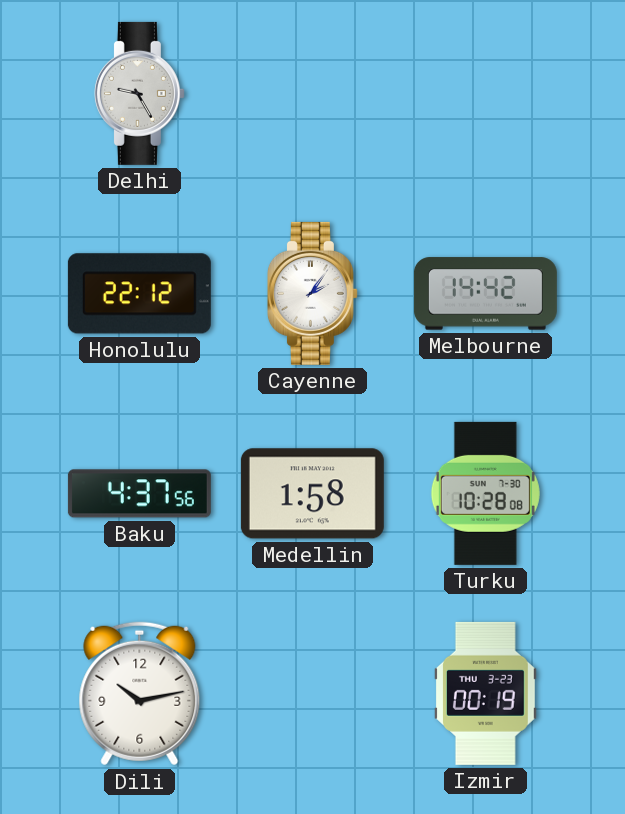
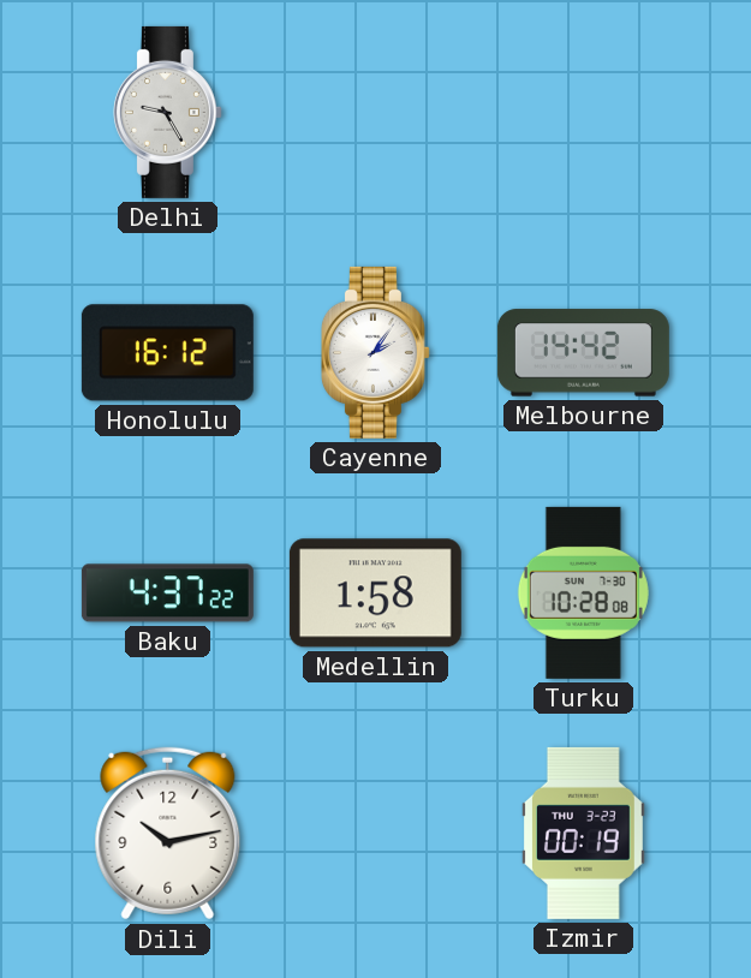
Honolulu: 22:12 -> 16:12 (167, 353)
Baku: 4:37:56 -> 4:37:22 (167, 594)
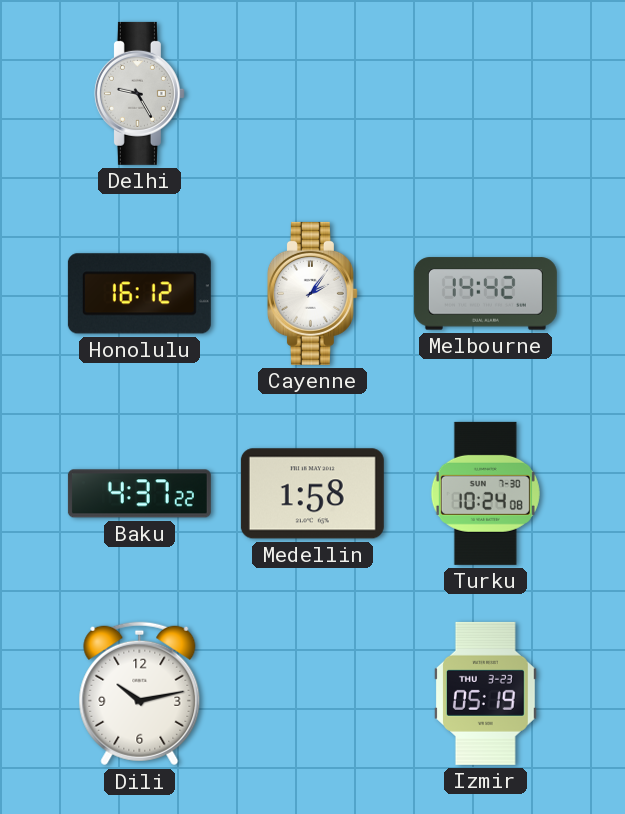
Turku: 10:28 -> 10:24 (485, 493)
Izmir: 00:19 -> 05:19 (485, 693)
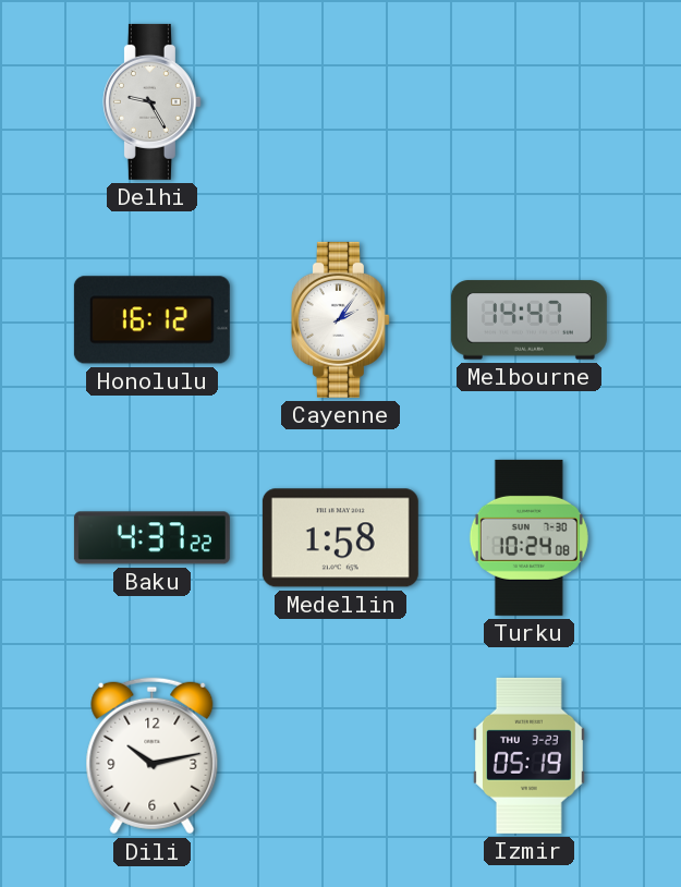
Melbourne: 14:42 -> 14:47 (528, 320)
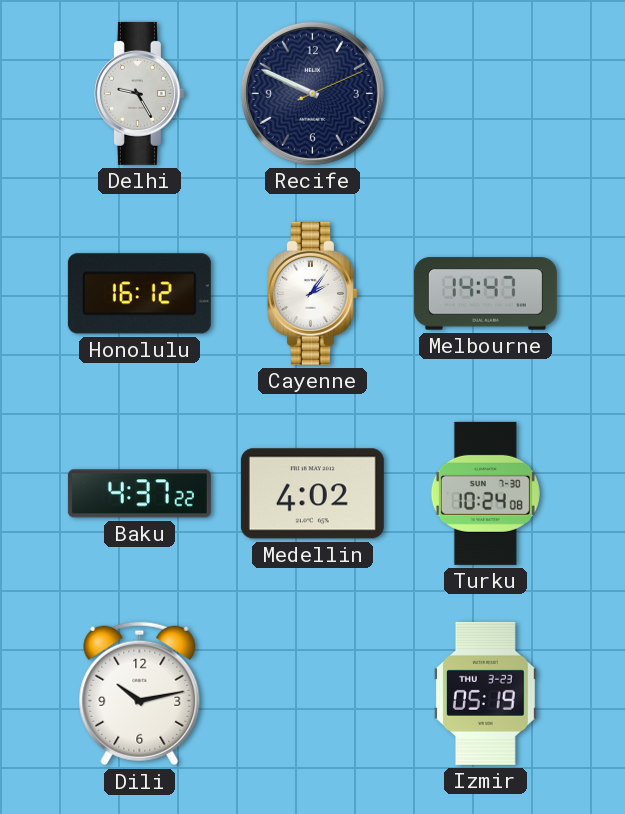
Recife: none -> 9:49 (312, 93)
Medellin: 1:58 -> 4:02 (312, 494)
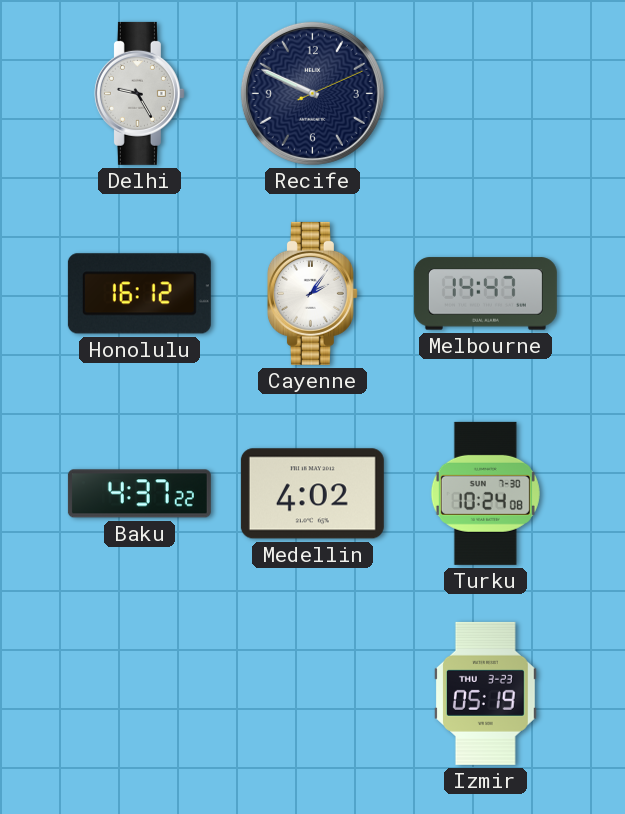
Dili: 10:13 -> none (140, 694)
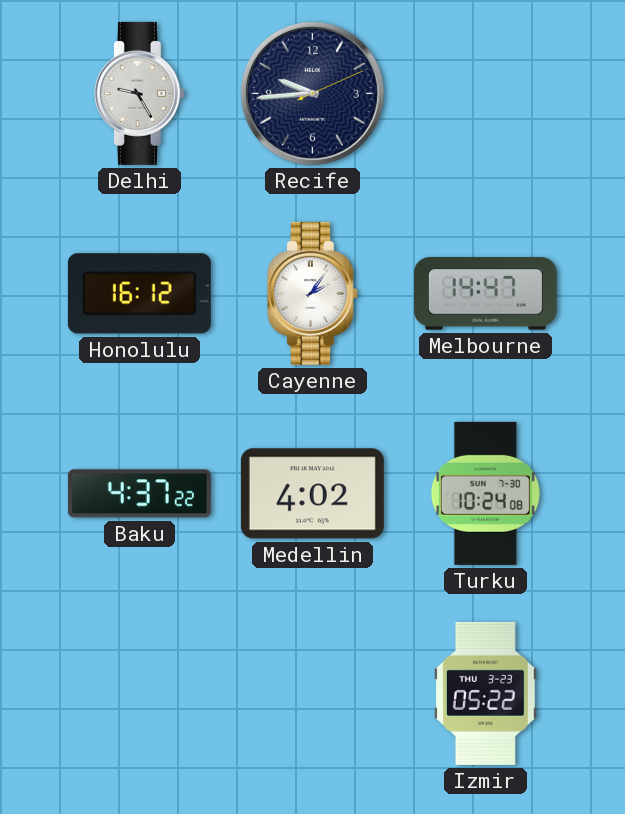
Recife: 9:49 -> 9:44 (312, 93)
Izmir: 05:19 -> 05:22 (485, 693)
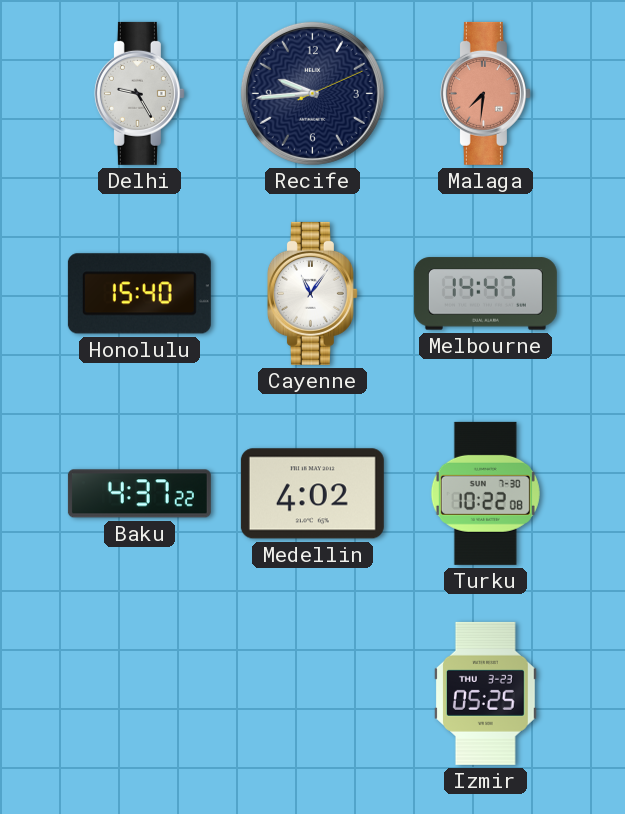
Malaga: none -> 7:31 (485, 93)
Honolulu: 16:12 -> 15:40 (139, 294)
Cayenne: 2:06 -> 11:06 (312, 293)
Turku: 10:24 -> 10:22 (485, 493)
Izmir: 05:22 -> 05:25 (485, 693)
